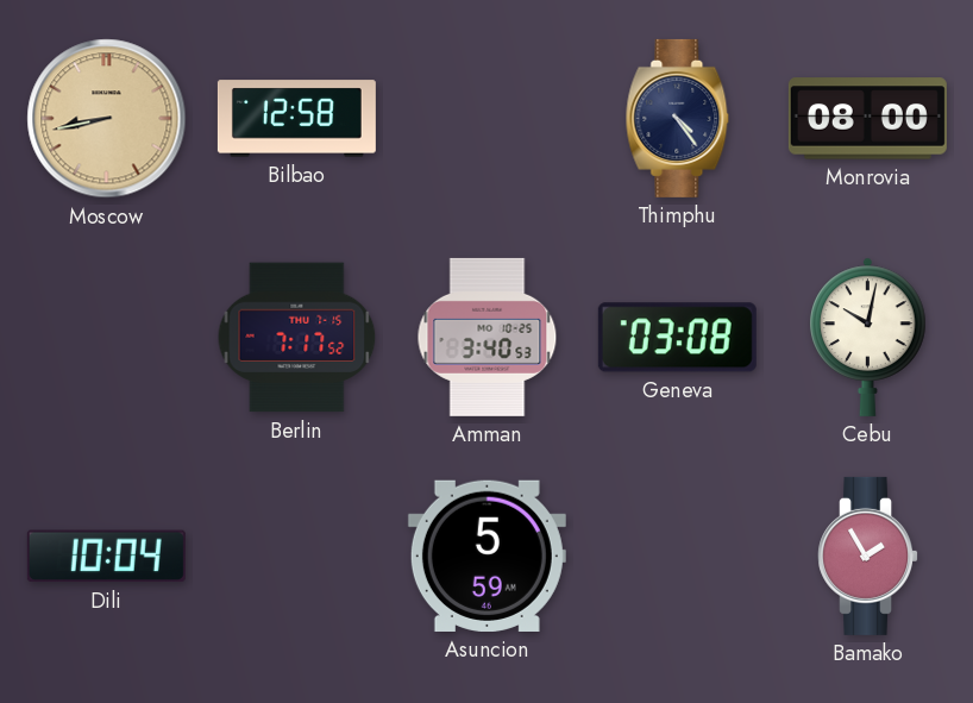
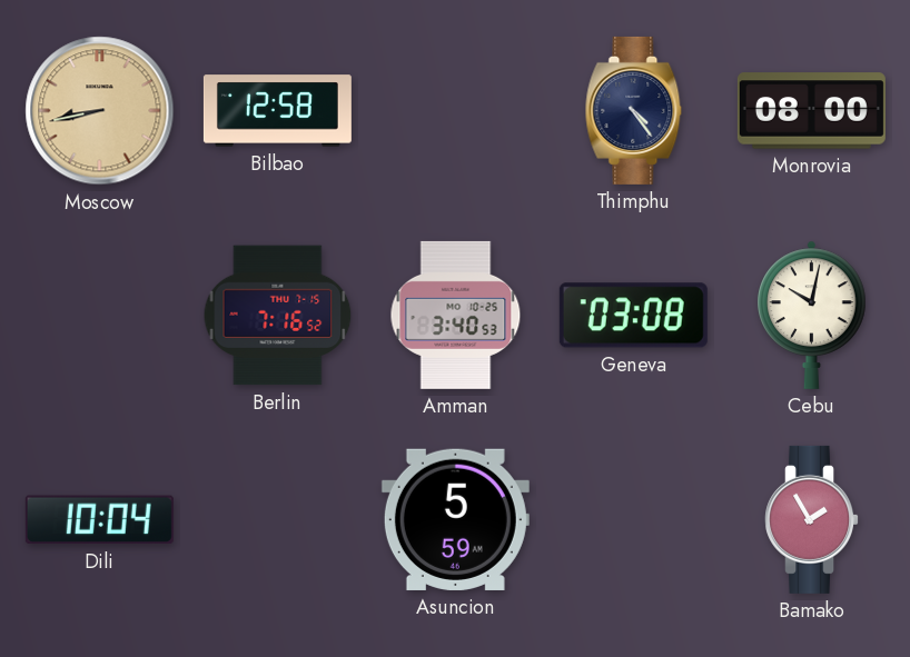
Berlin: 7:17 -> 7:16 (278, 316)
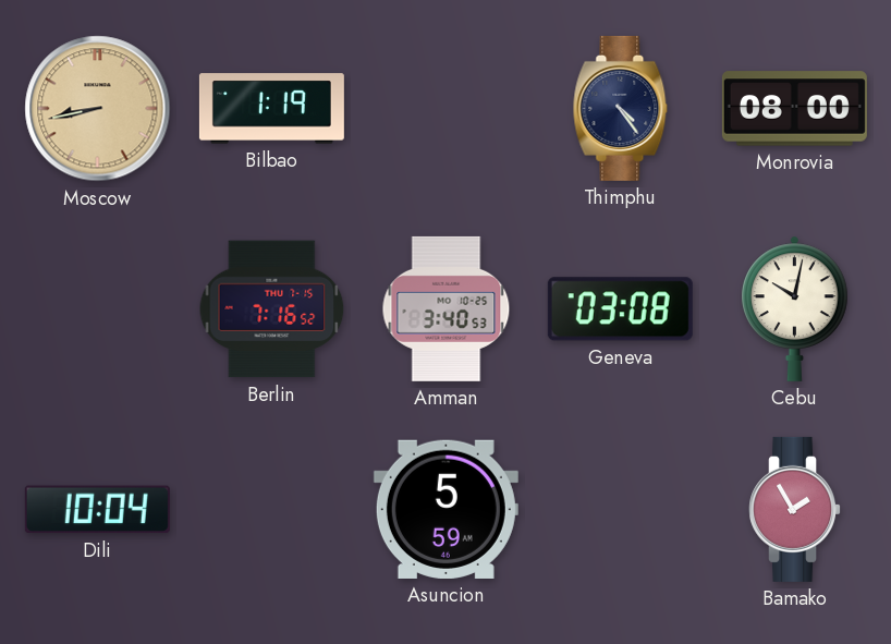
Bilbao: 12:58 -> 1:19 (271, 109)
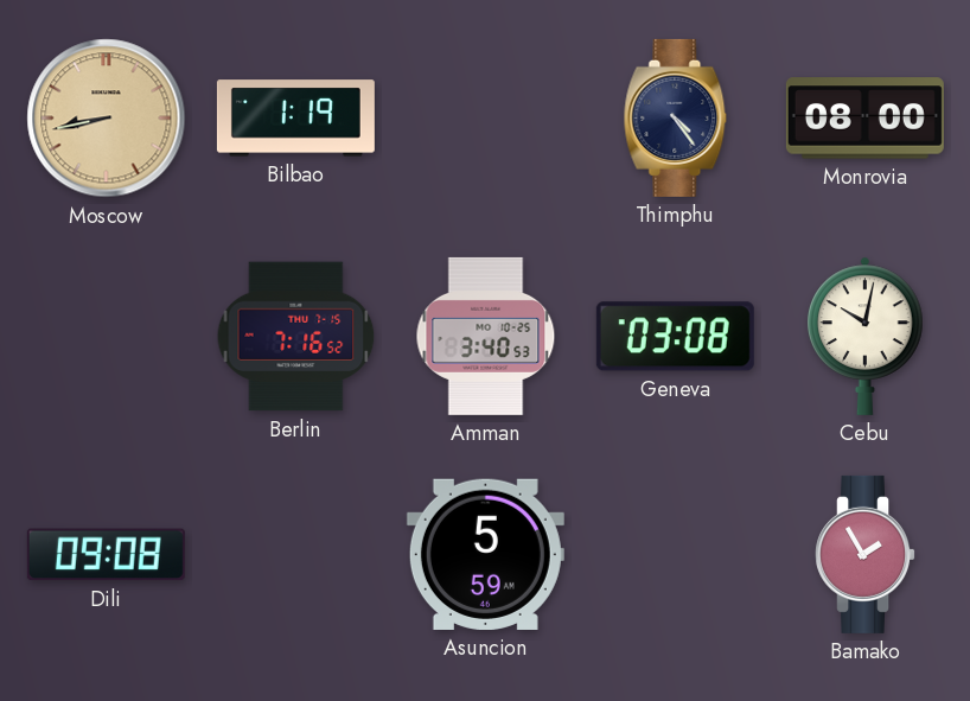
Dili: 10:04 -> 09:08 (106, 555)
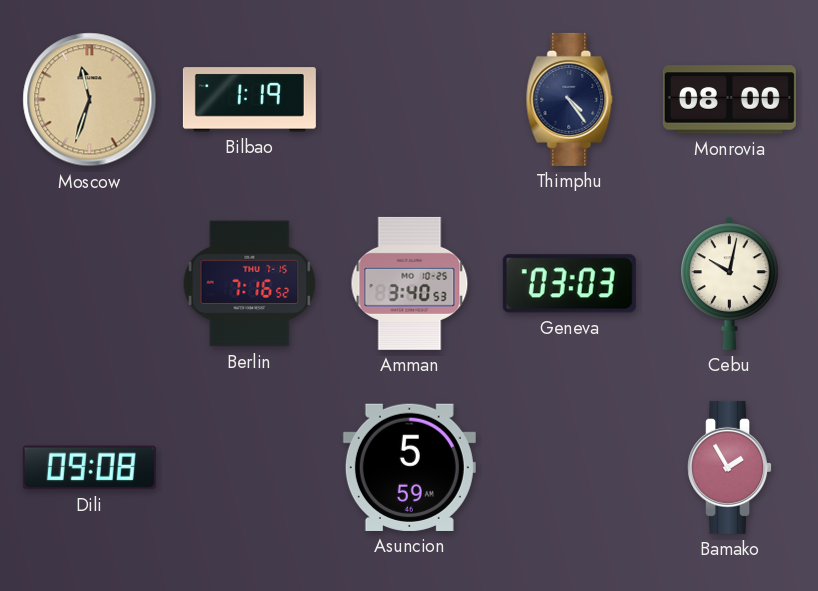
Moscow: 8:43 -> 11:33 (90, 100)
Geneva: 03:08 -> 03:03 (569, 284)
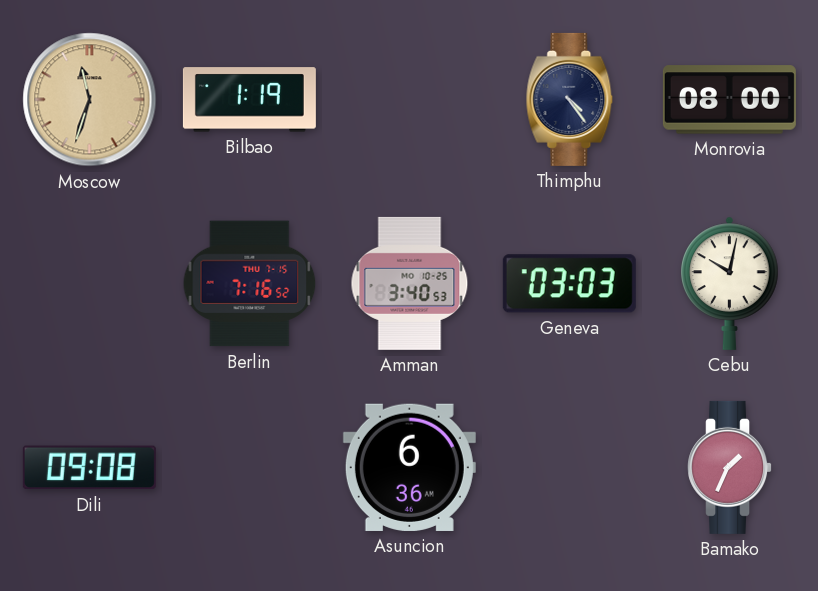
Asuncion: 5:59 -> 6:36 (409, 467)
Bamako: 1:55 -> 1:34 (730, 467)
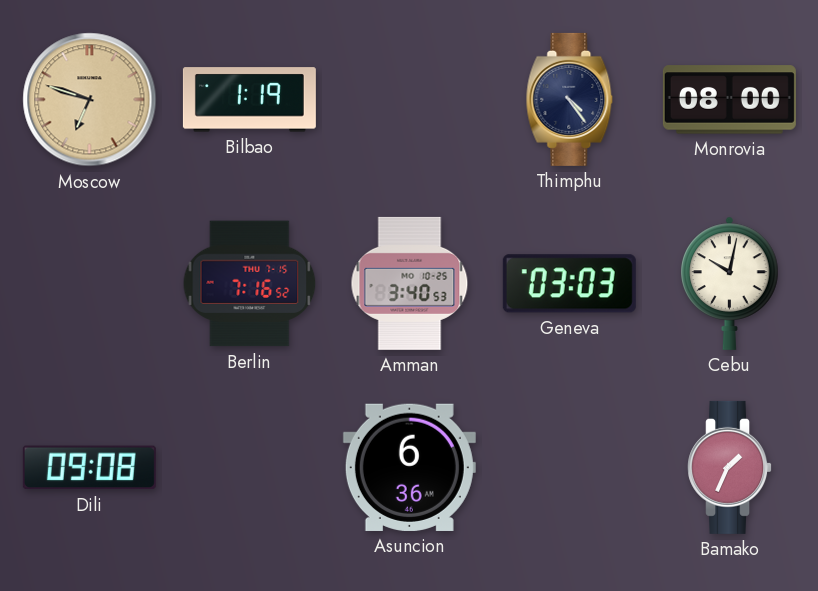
Moscow: 11:33 -> 6:48 (90, 100)
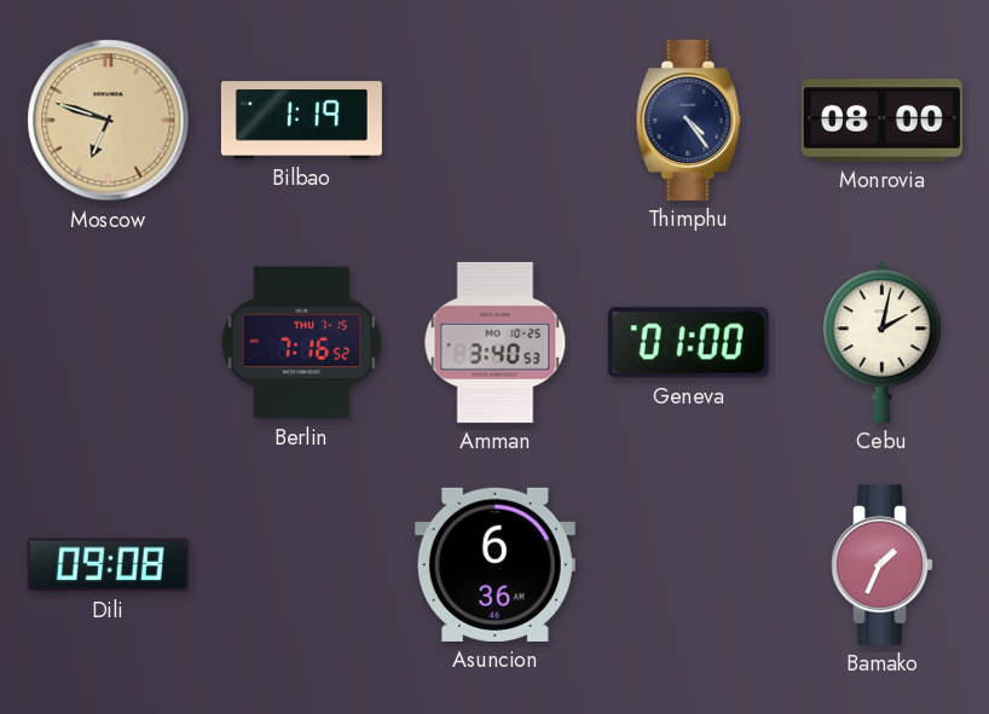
Geneva: 03:03 -> 01:00 (688, 343)
Cebu: 10:02 -> 2:02 (883, 342)
